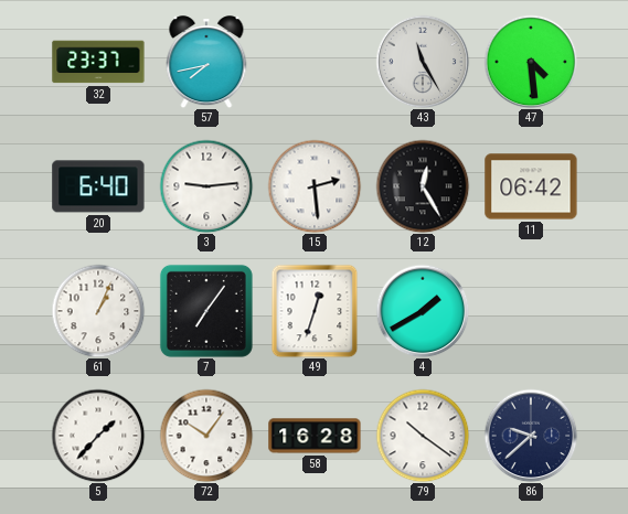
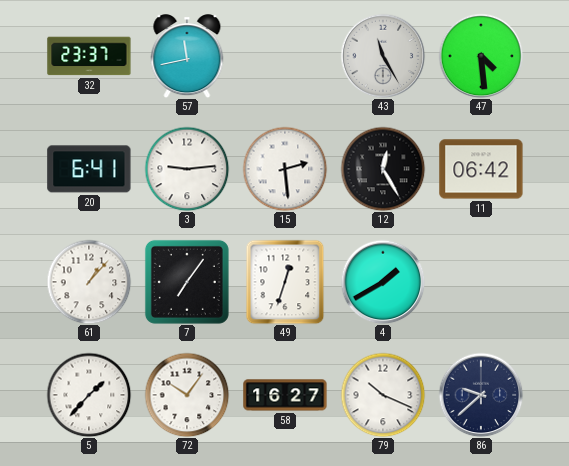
57: 7:43 -> 11:43 (187, 56)
20: 6:40 -> 6:41 (89, 169)
61: 1:04 -> 1:07 (89, 282)
58: 16:28 -> 16:27 (285, 395)
79: 10:21 -> 10:19 (383, 395)
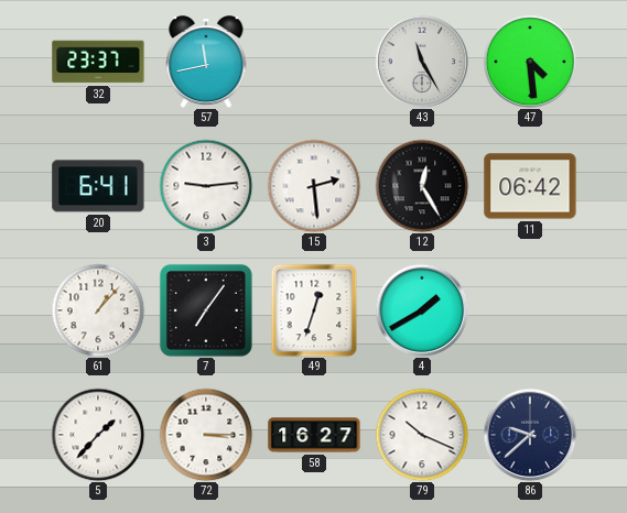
72: 10:06 -> 3:15 (206, 435)
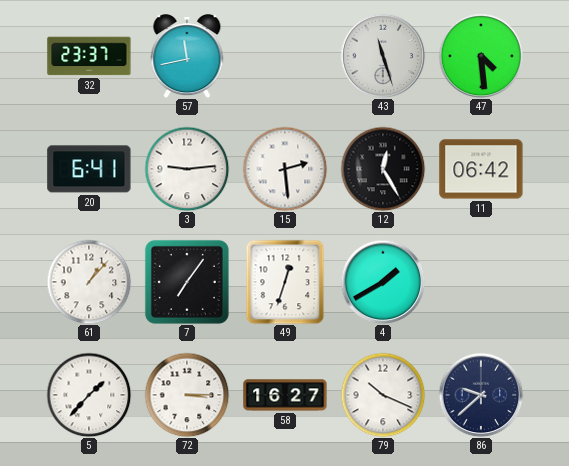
43: 11:25 -> 11:27 (383, 56)
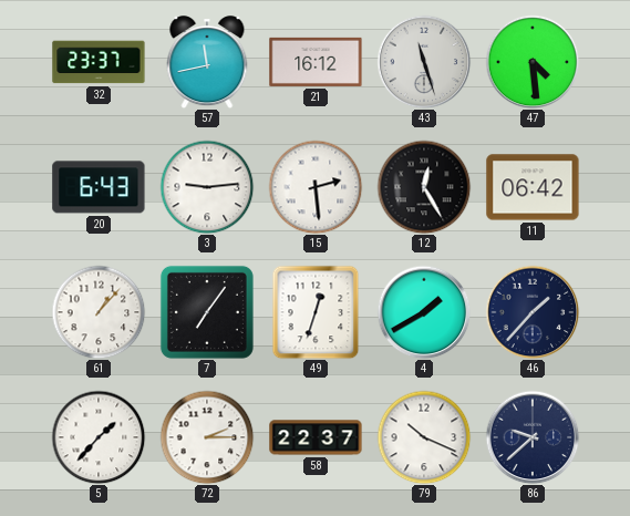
21: none -> 16:12 (316, 62)
20: 6:41 -> 6:43 (99, 187)
46: none -> 1:37 (533, 312)
72: 3:15 -> 2:15 (207, 437)
58: 16:27 -> 22:37 (316, 437)
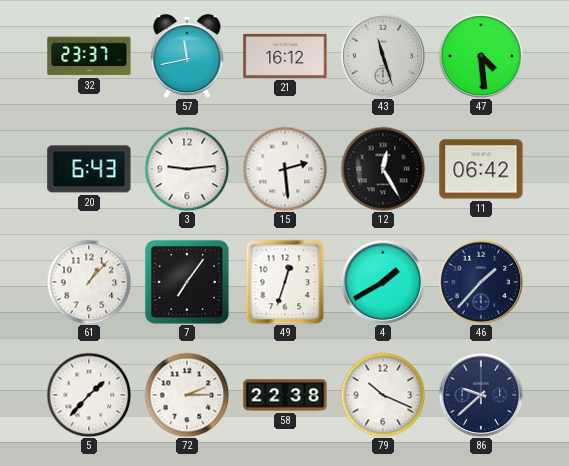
58: 22:37 -> 22:38 (285, 395)
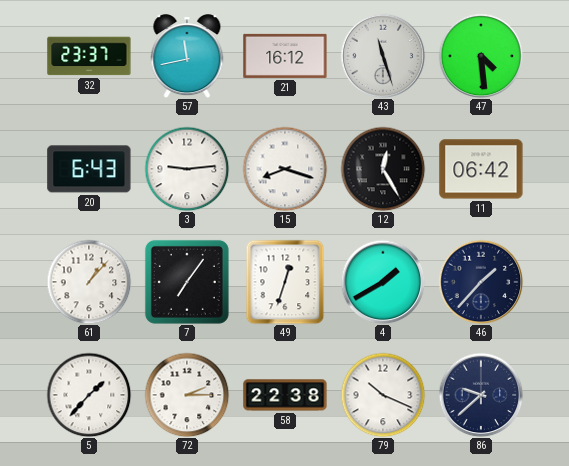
15: 2:29 -> 8:18 (285, 169)
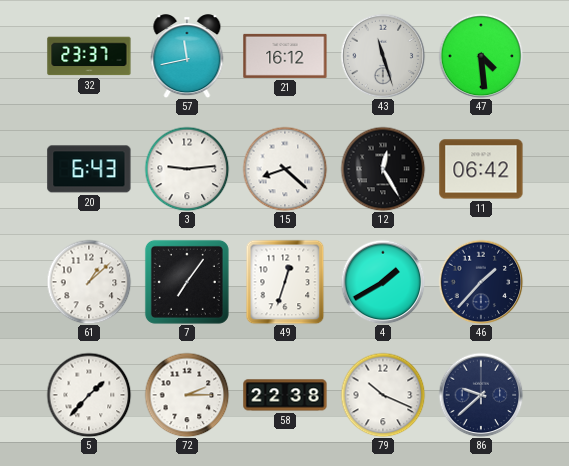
15: 8:18 -> 8:22 (285, 169)
61: 1:07 -> 1:08 (89, 282)
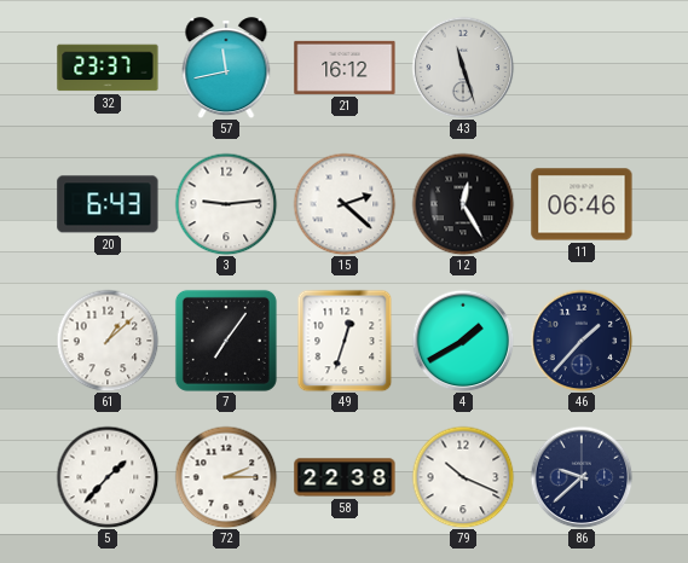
47: 4:29 -> none (481, 56)
15: 8:22 -> 2:22 (345, 204)
11: 06:42 -> 06:46 (582, 204)
